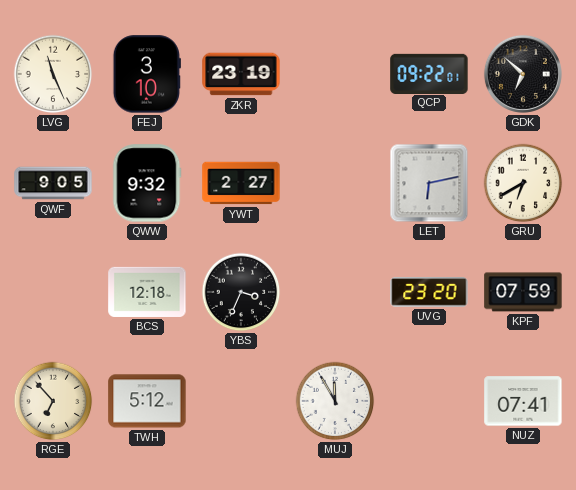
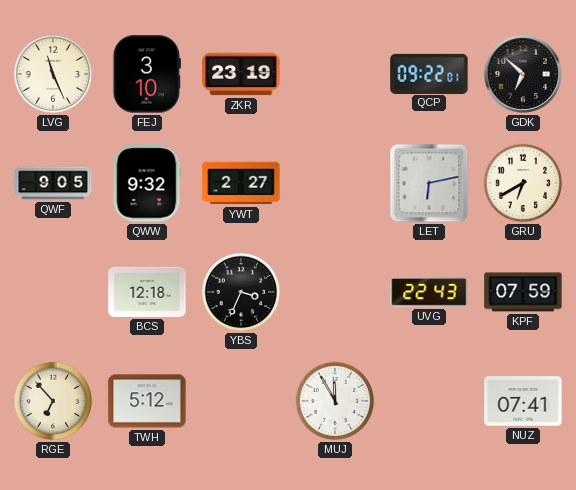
UVG: 23:20 -> 22:43 (429, 293)
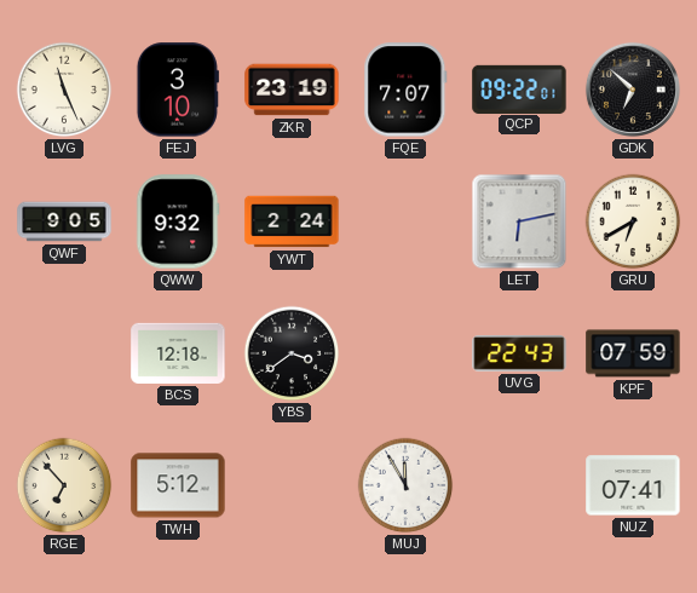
FQE: none -> 7:07 (405, 90)
YWT: 2:27 -> 2:24 (292, 221)
YBS: 3:34 -> 3:39 (292, 353)
